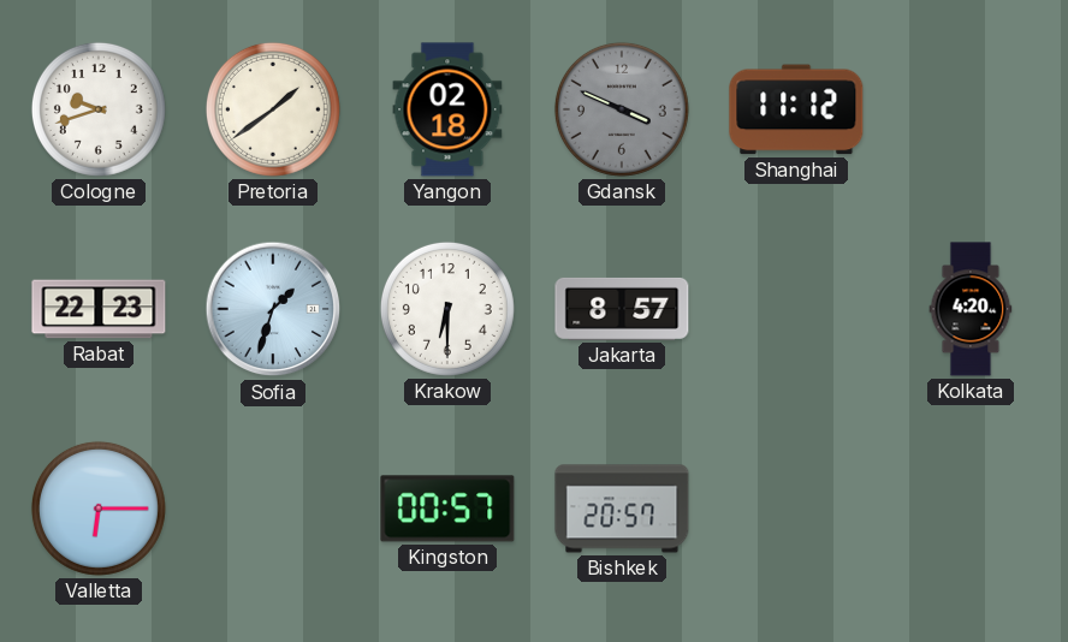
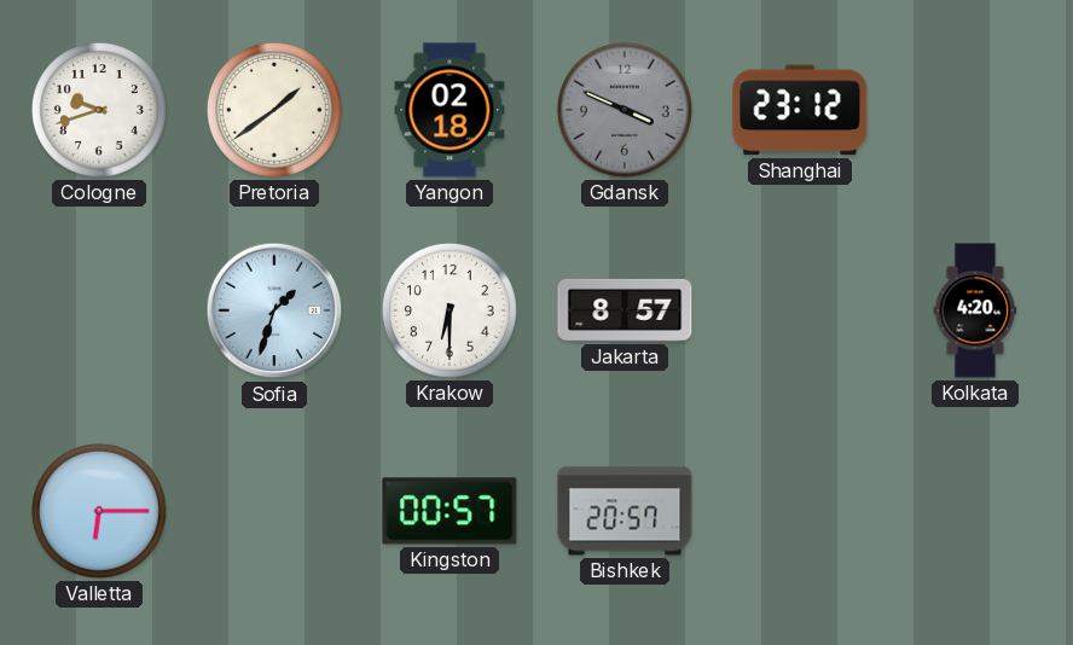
Shanghai: 11:12 -> 23:12 (800, 110)
Rabat: 22:23 -> none (99, 309)
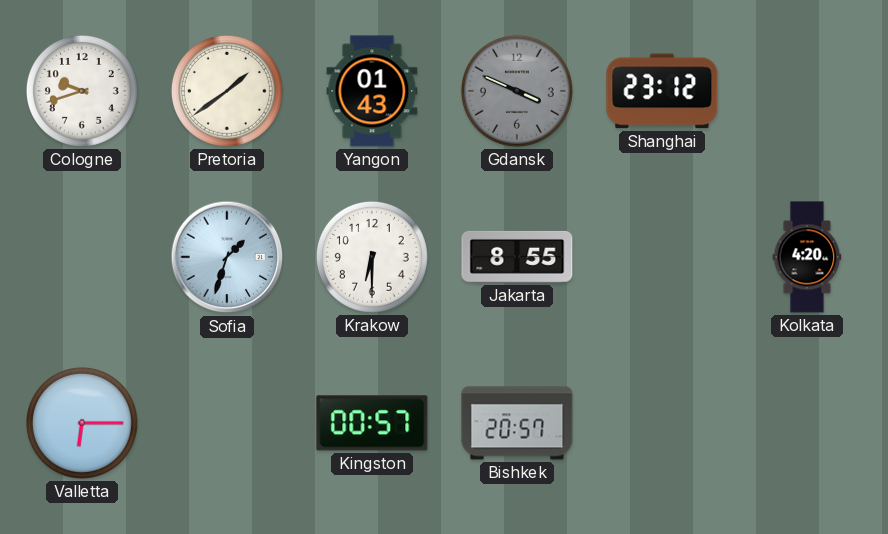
Yangon: 02:18 -> 01:43 (372, 91)
Jakarta: 8:57 -> 8:55 (517, 257)
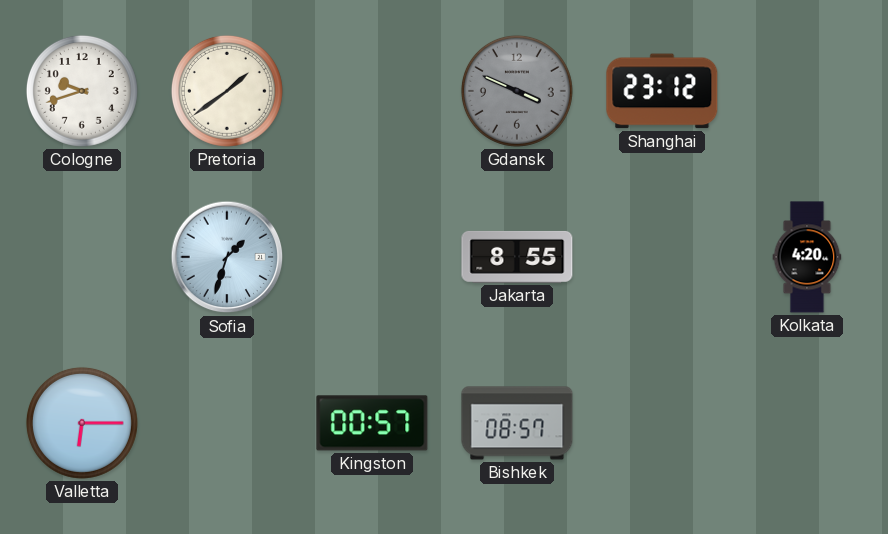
Yangon: 01:43 -> none (372, 91)
Krakow: 6:30 -> none (372, 257)
Bishkek: 20:57 -> 08:57 (517, 423)
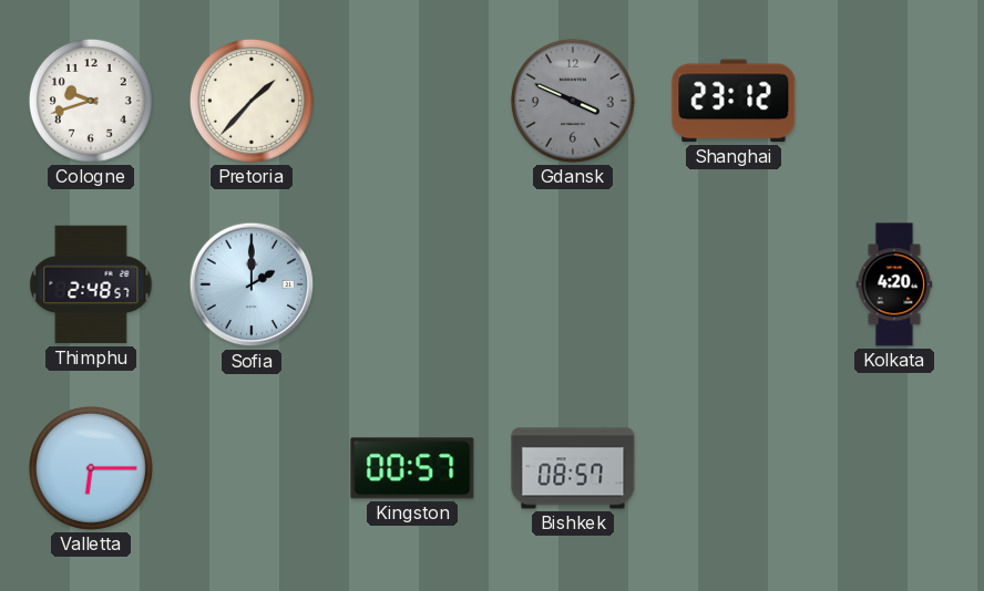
Pretoria: 1:39 -> 1:37 (252, 101)
Thimphu: none -> 2:48 (91, 284)
Sofia: 1:33 -> 2:00 (252, 284)
Jakarta: 8:55 -> none (517, 257)
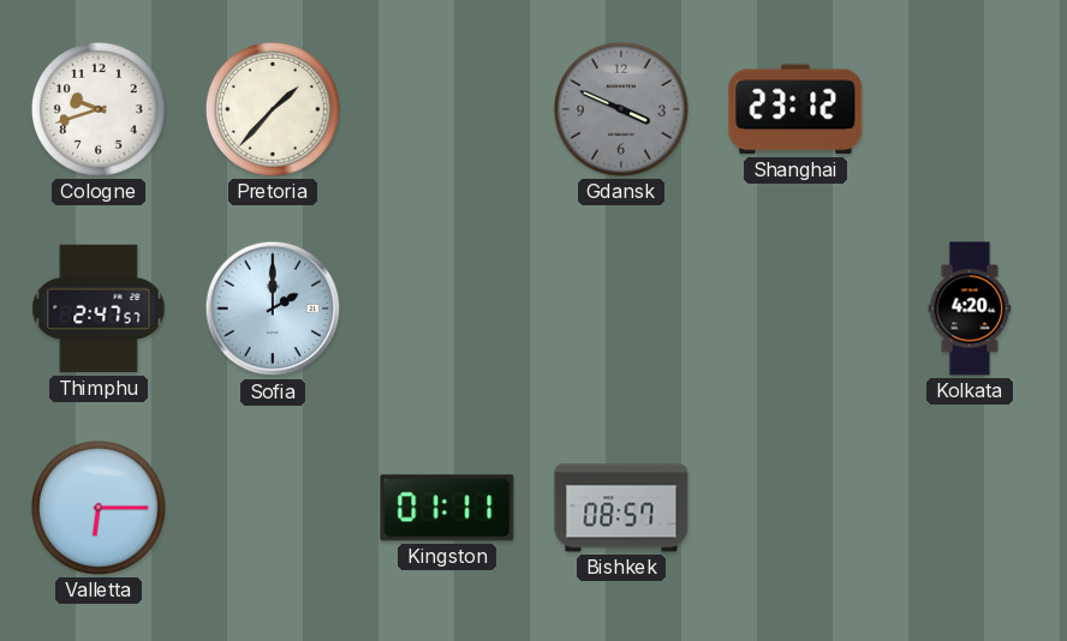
Thimphu: 2:48 -> 2:47 (99, 308)
Kingston: 00:57 -> 01:11 (447, 508)
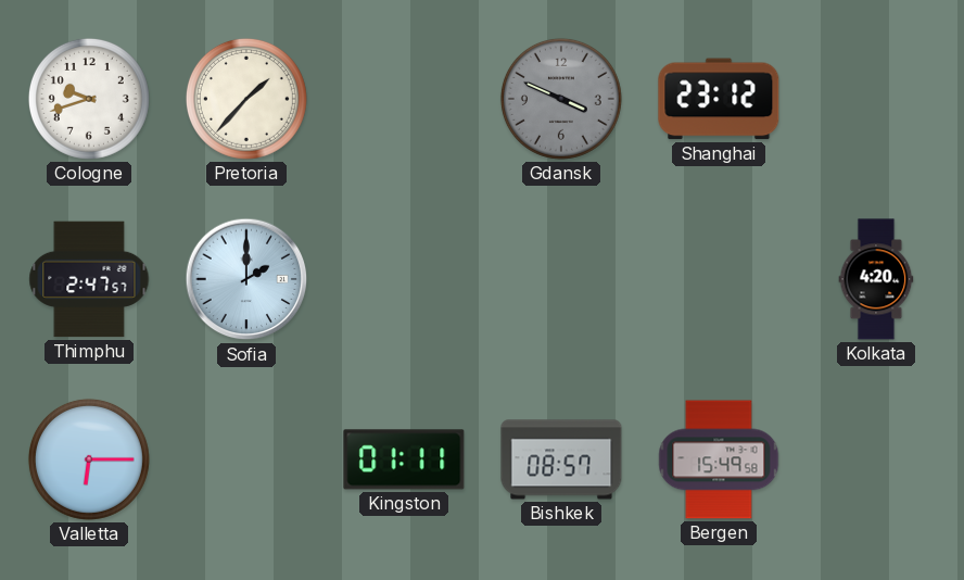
Bergen: none -> 15:49 (719, 459)
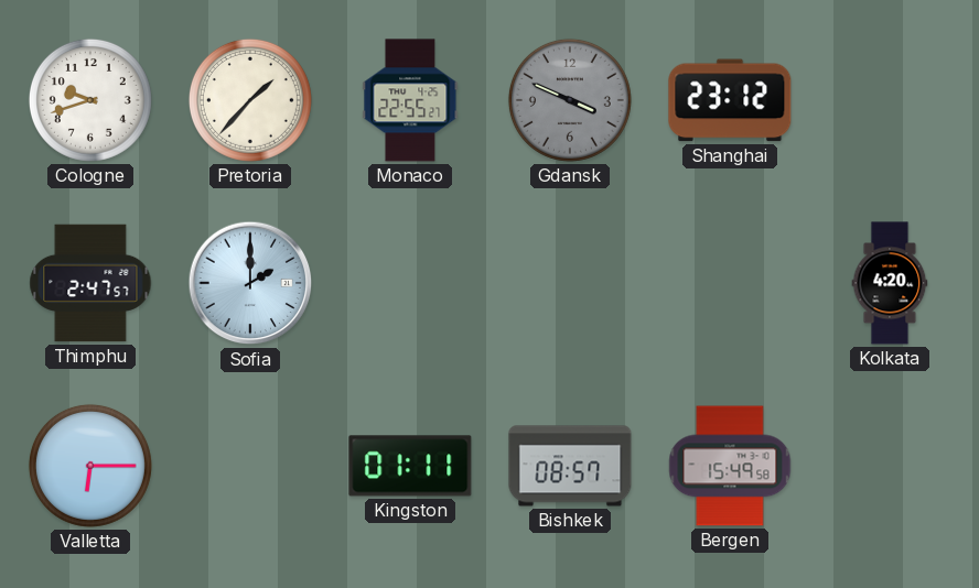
Monaco: none -> 22:55 (410, 100)
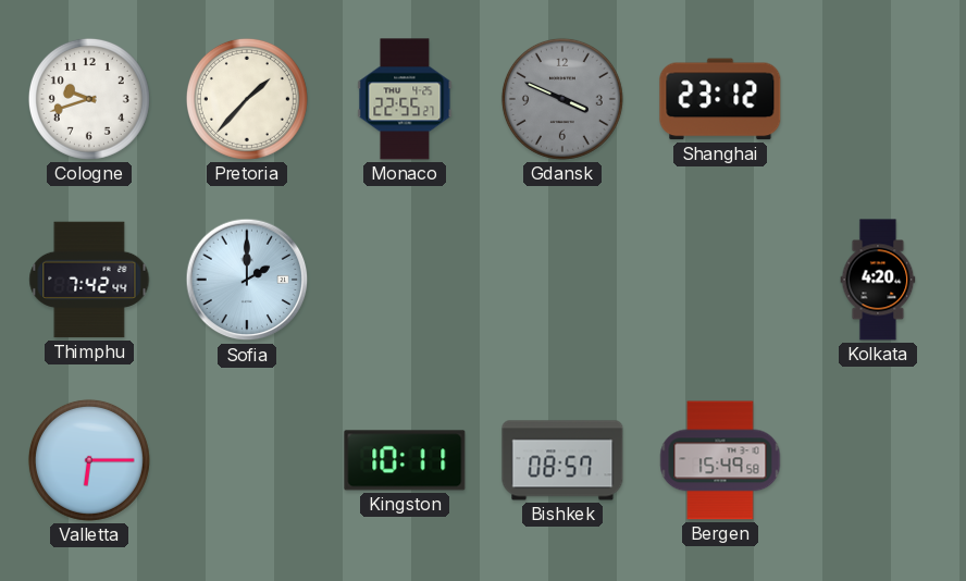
Thimphu: 2:47 -> 7:42 (89, 280)
Kingston: 01:11 -> 10:11 (405, 460)
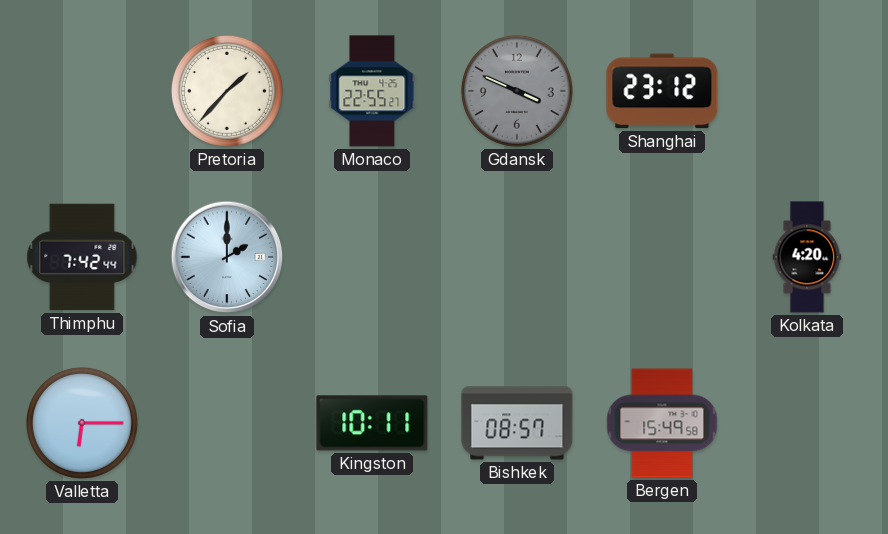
Cologne: 9:42 -> none (89, 99)
